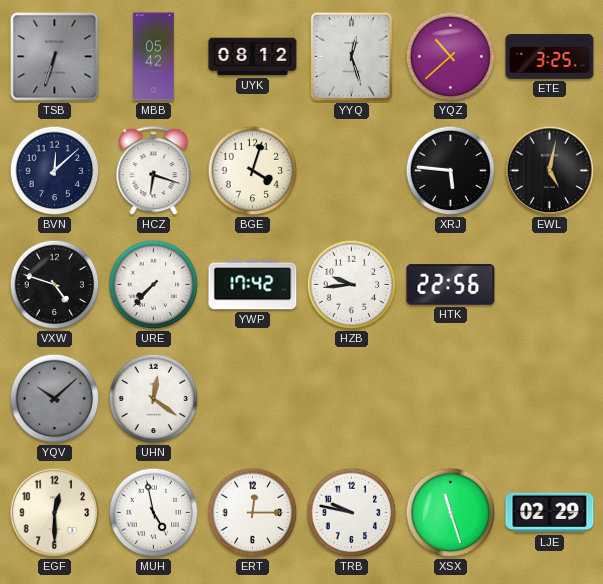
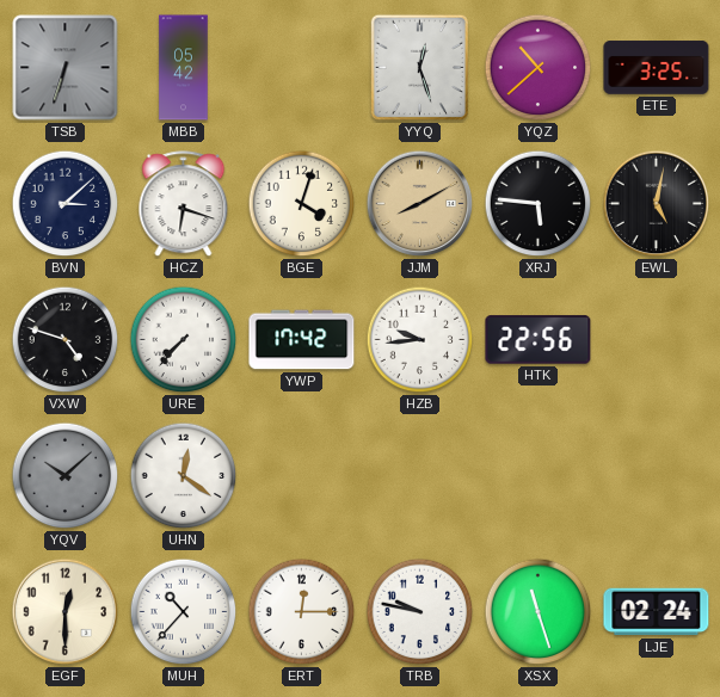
UYK: 08:12 -> none (253, 57)
BVN: 12:08 -> 3:08 (66, 204)
JJM: none -> 8:10 (420, 204)
MUH: 4:58 -> 10:37 (184, 612)
LJE: 02:29 -> 02:24 (657, 612)
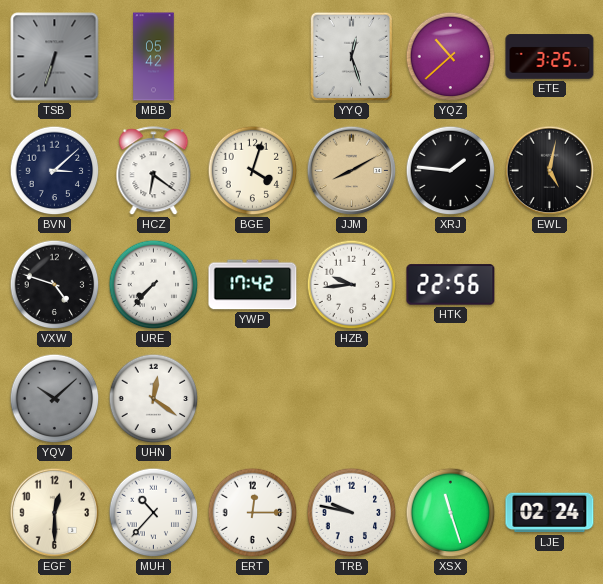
HCZ: 6:18 -> 6:21 (154, 171)
XRJ: 5:46 -> 1:46 (451, 171)
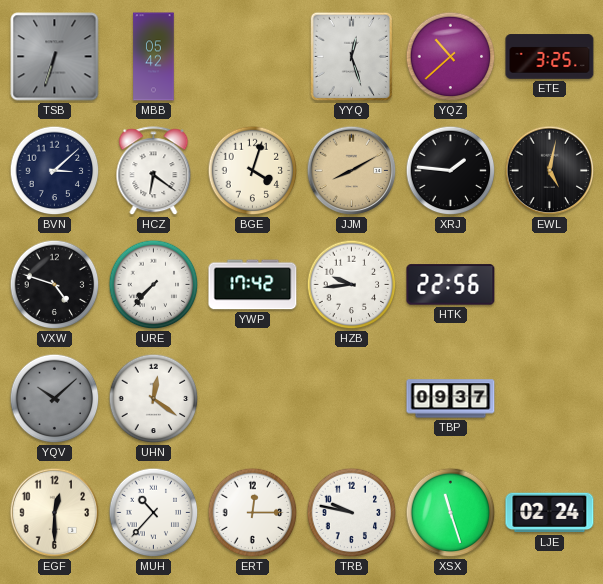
TBP: none -> 09:37 (451, 399)
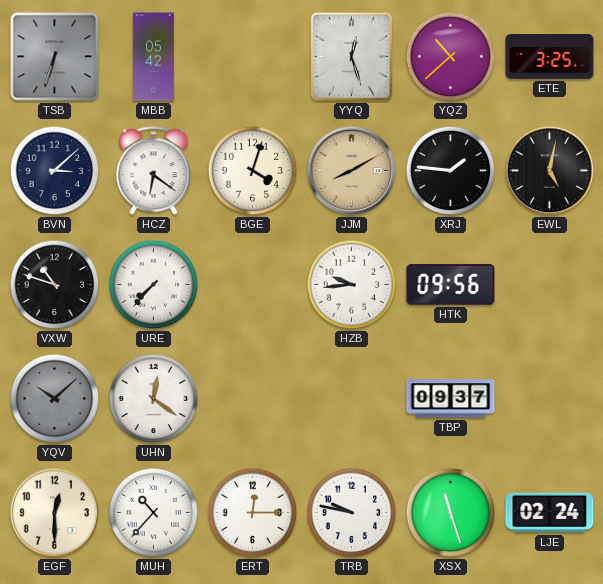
VXW: 4:48 -> 10:48 (55, 285)
YWP: 17:42 -> none (253, 285)
HTK: 22:56 -> 09:56 (451, 285)
